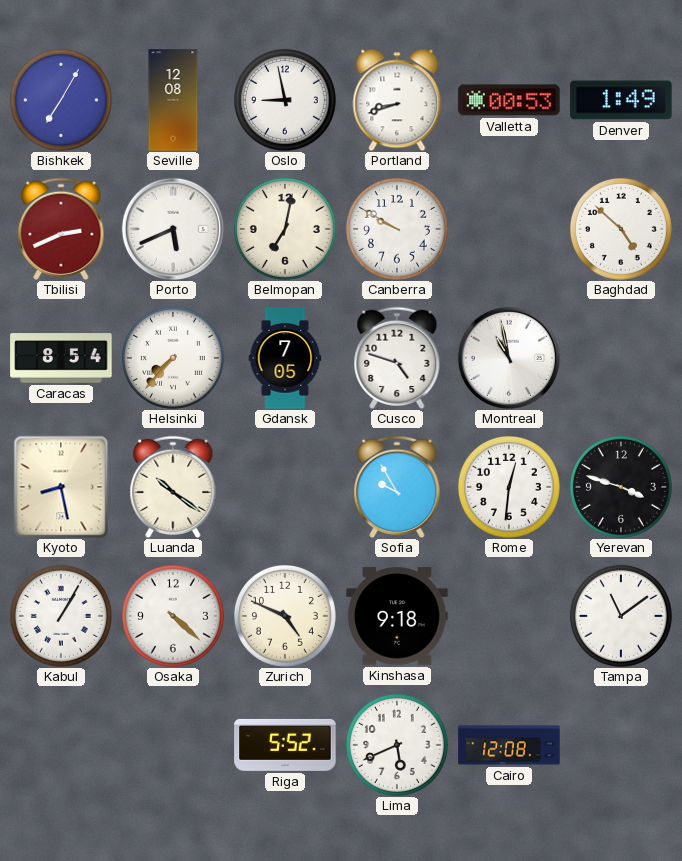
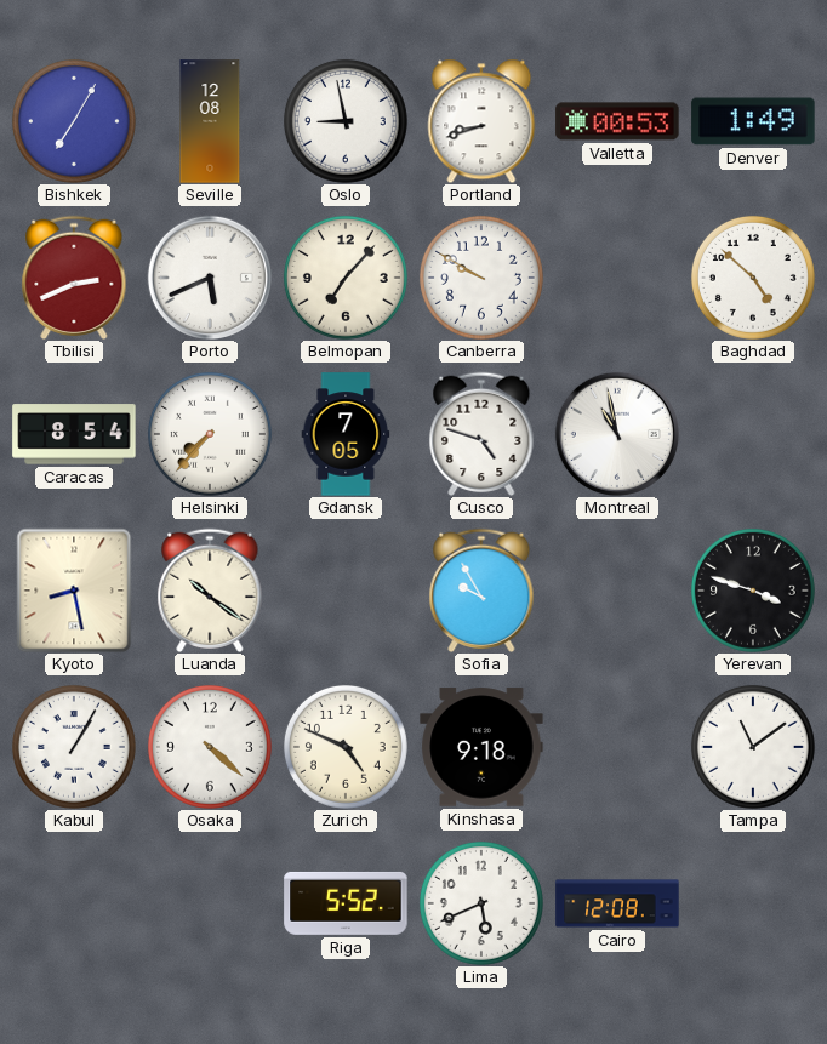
Belmopan: 7:02 -> 7:07 (346, 278)
Rome: 12:31 -> none (509, 487)
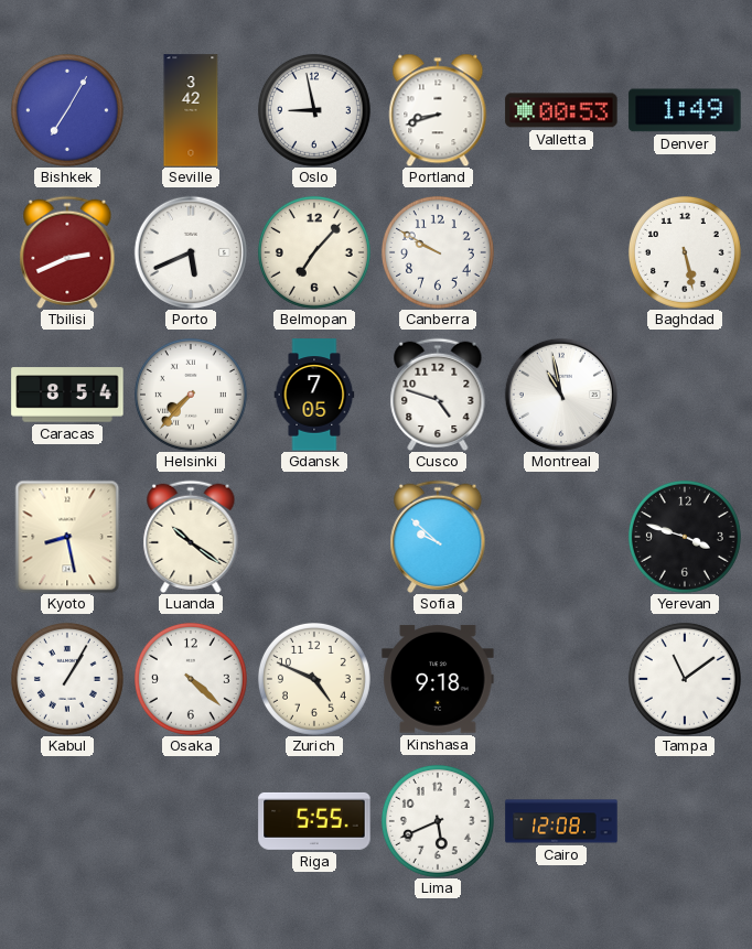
Seville: 12:08 -> 3:42 (191, 110)
Baghdad: 4:52 -> 5:28 (685, 252)
Sofia: 9:55 -> 9:52 (438, 536)
Riga: 5:52 -> 5:55 (314, 821)
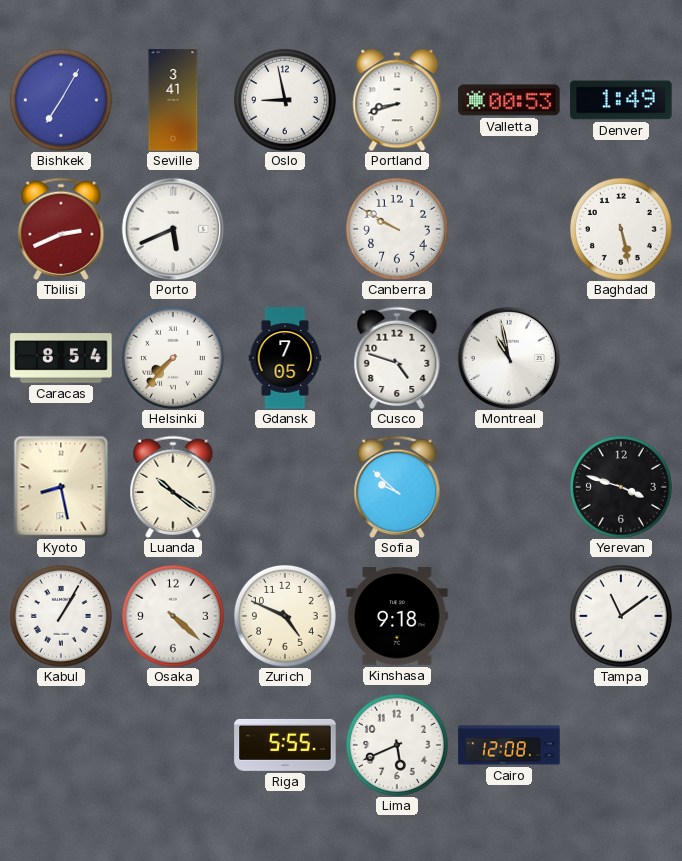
Seville: 3:42 -> 3:41 (173, 100)
Belmopan: 7:07 -> none (314, 252)
